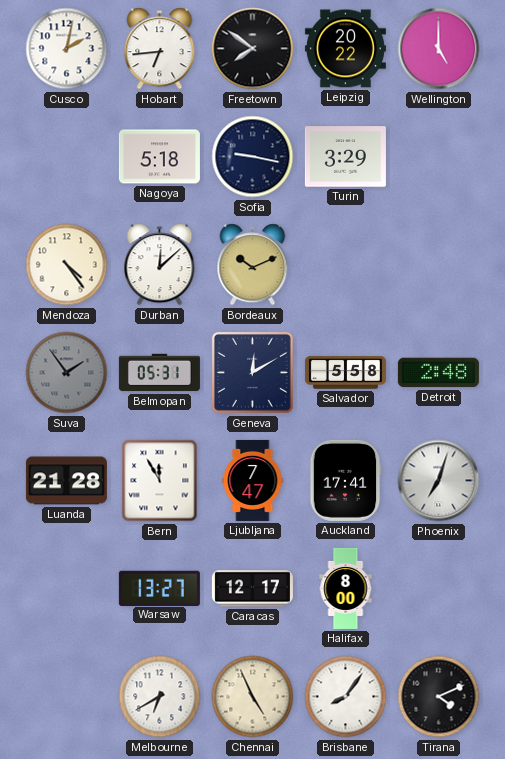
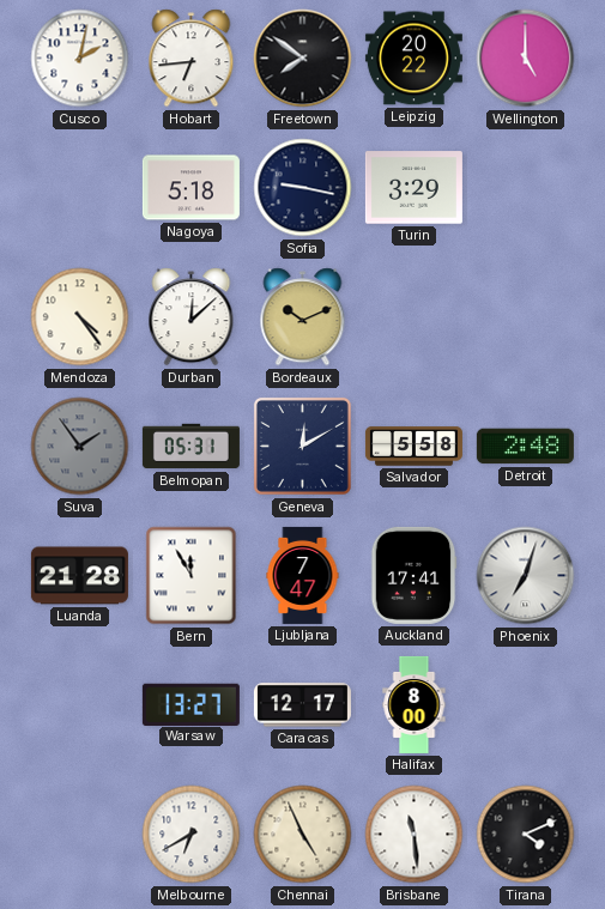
Brisbane: 8:06 -> 11:29 (415, 835)
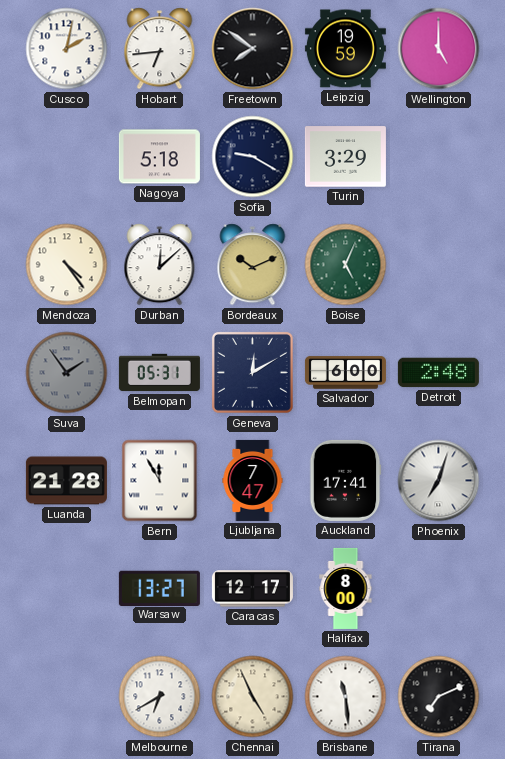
Leipzig: 20:22 -> 19:59 (345, 49)
Sofia: 9:17 -> 9:20 (253, 157)
Boise: none -> 5:04 (346, 265)
Salvador: 5:58 -> 6:00 (345, 373)
Tirana: 4:11 -> 7:11 (439, 697)
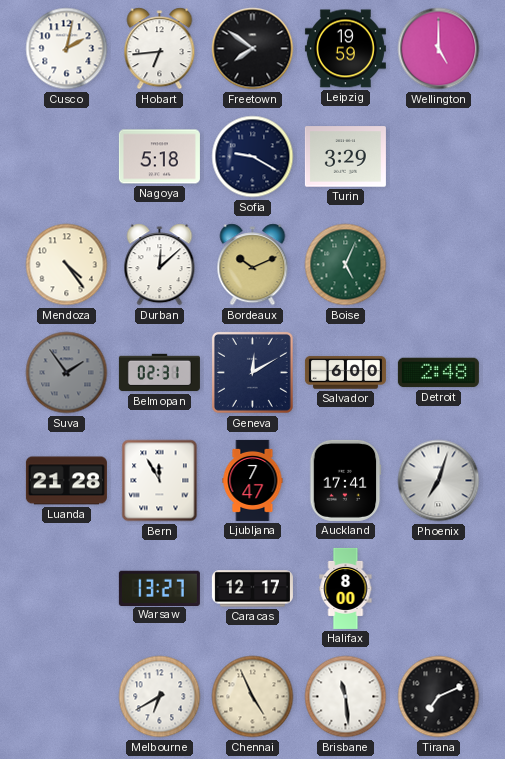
Belmopan: 05:31 -> 02:31 (159, 373)
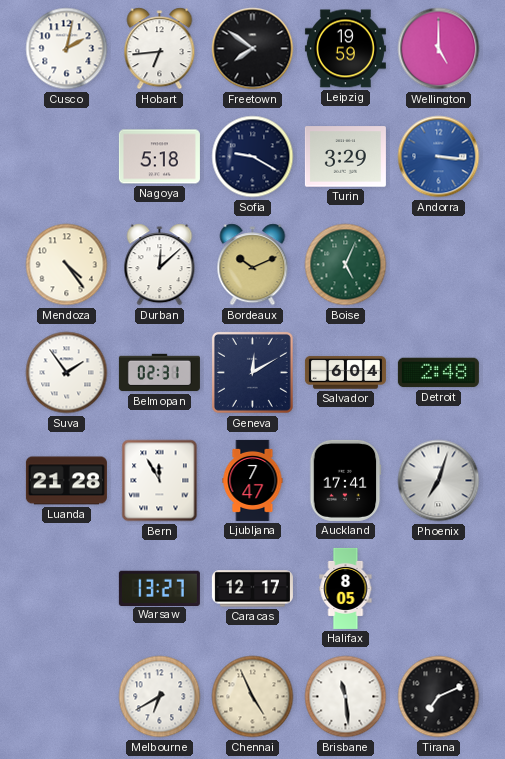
Andorra: none -> 3:16 (439, 157)
Suva dial: grey -> white (67, 373)
Salvador: 6:00 -> 6:04 (345, 373)
Halifax: 8:00 -> 8:05 (346, 588)
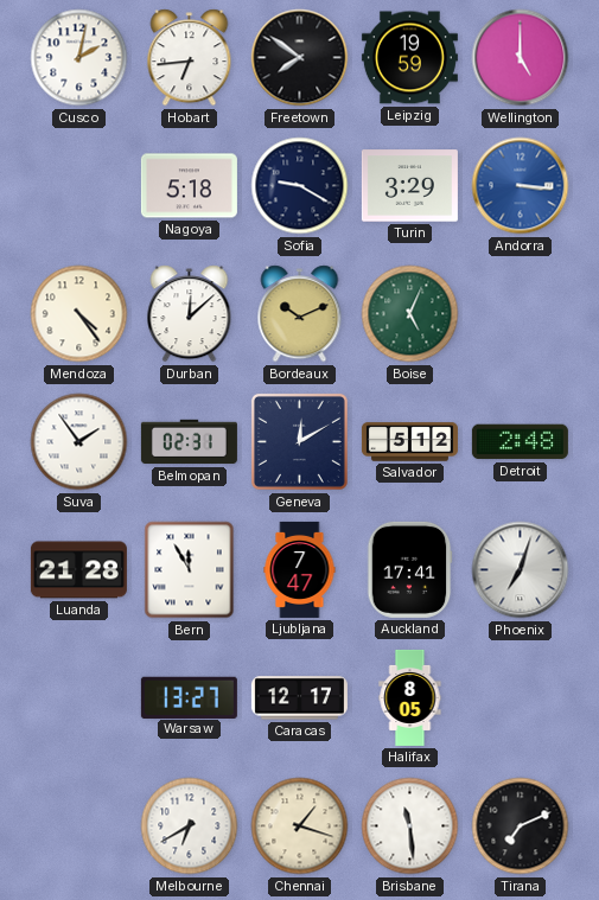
Salvador: 6:04 -> 5:12 (409, 442)
Chennai: 4:56 -> 1:18 (300, 826)
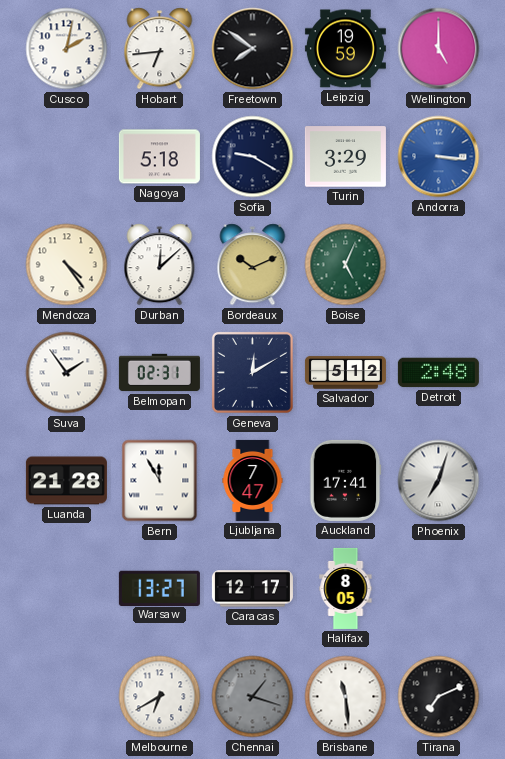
Chennai dial: cream -> grey (253, 697)
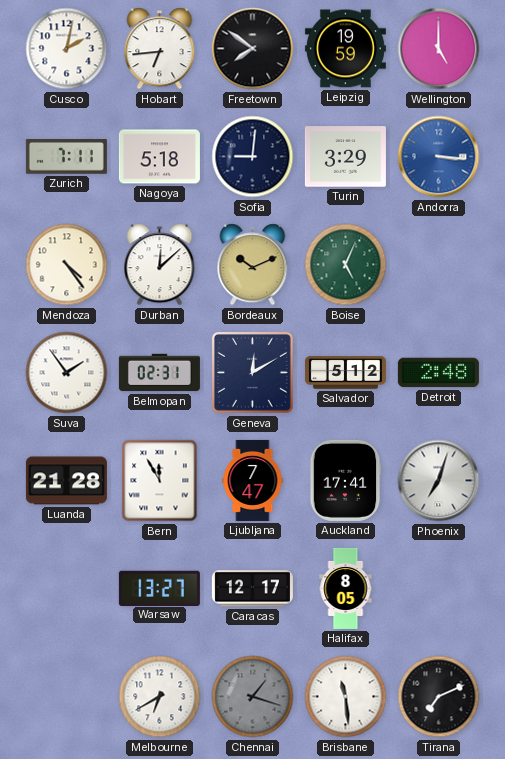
Zurich: none -> 7:11 (66, 157)
Sofia: 9:20 -> 9:01 (253, 157)
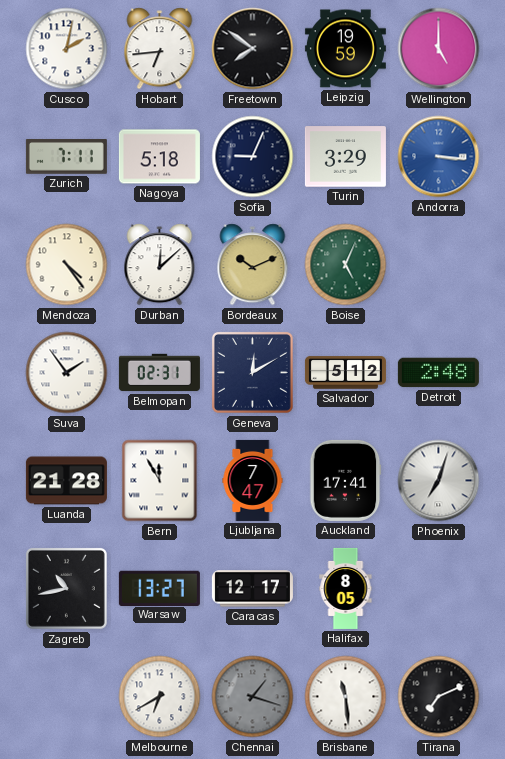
Sofia: 9:01 -> 9:04 (253, 157)
Zagreb: none -> 10:43 (66, 588)
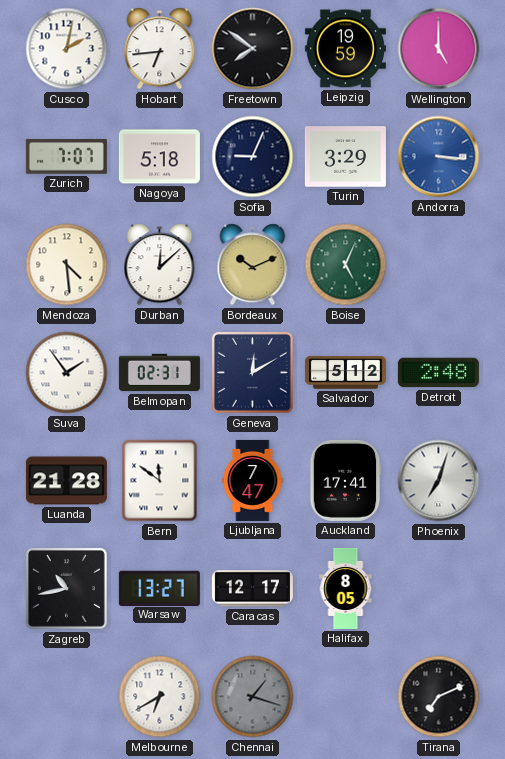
Zurich: 7:11 -> 7:07 (66, 157)
Mendoza: 4:24 -> 4:29 (67, 265)
Bern: 11:55 -> 11:51 (160, 481)
Brisbane: 11:29 -> none (346, 697)
